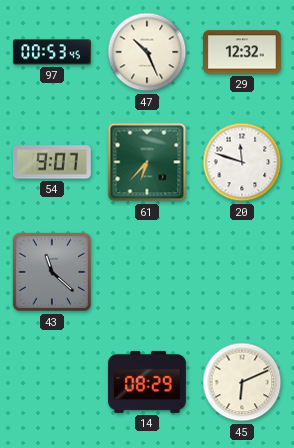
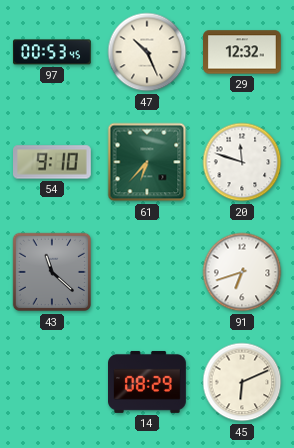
54: 9:07 -> 9:10 (53, 162)
91: none -> 6:42 (242, 272)
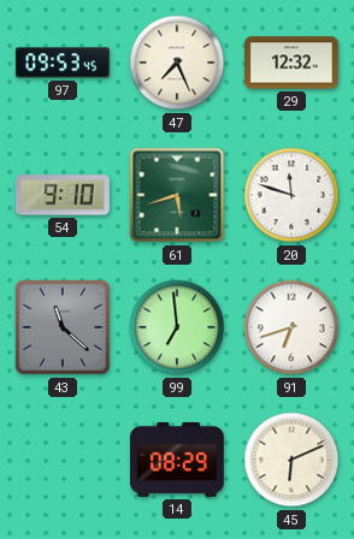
97: 00:53 -> 09:53 (63, 63)
47: 10:26 -> 7:26 (177, 63)
61: 6:37 -> 5:42 (177, 195)
99: none -> 6:59 (177, 327)
